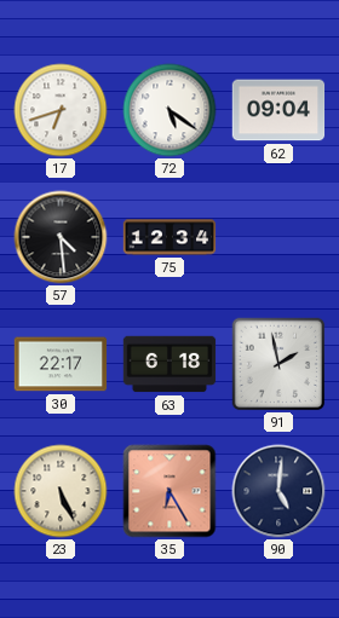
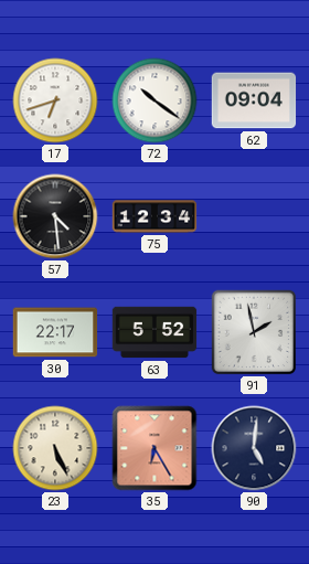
72: 5:21 -> 10:21 (154, 100)
63: 6:18 -> 5:52 (154, 332)
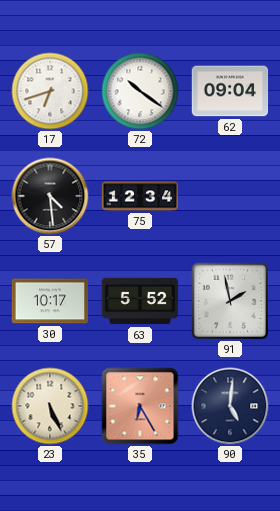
30: 22:17 -> 10:17 (50, 301)
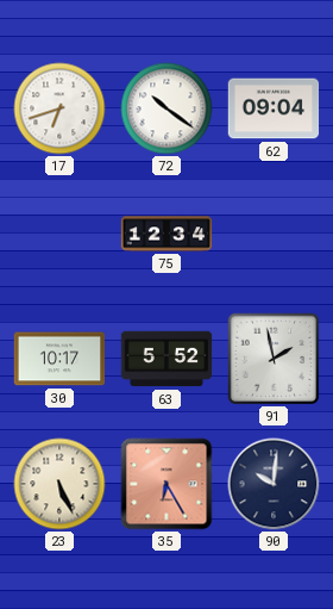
57: 4:29 -> none (50, 196)
90: 5:01 -> 10:01 (274, 484)
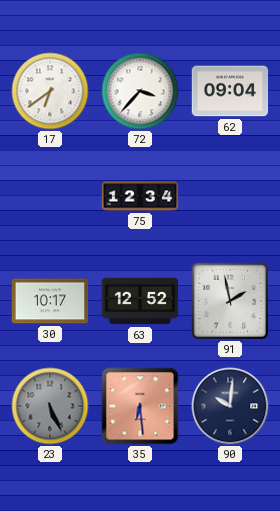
17: 6:42 -> 6:39 (50, 91)
72: 10:21 -> 3:37 (140, 91)
63: 5:52 -> 12:52 (140, 301)
23 dial: cream -> grey (50, 406)
35: 6:25 -> 6:29 (140, 406)
